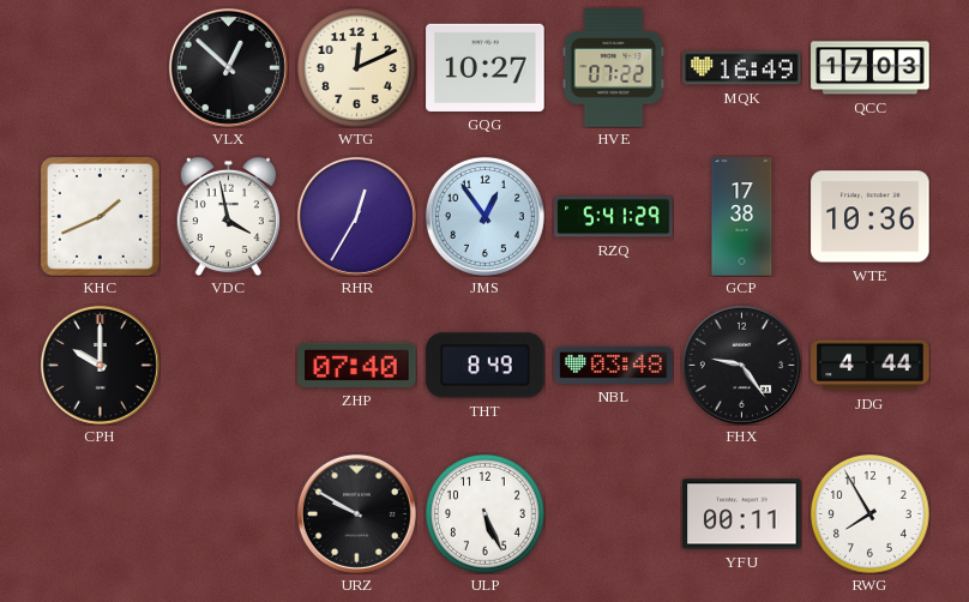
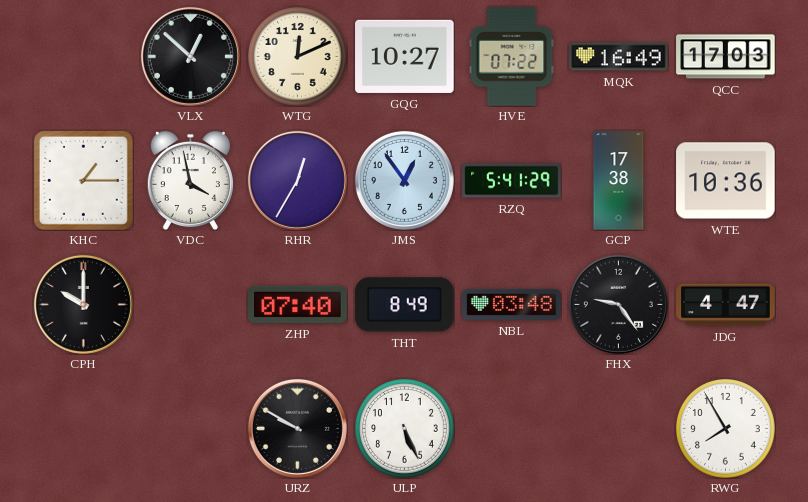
KHC: 1:41 -> 1:15 (83, 180)
JDG: 4:44 -> 4:47 (726, 305)
YFU: 00:11 -> none (742, 514)
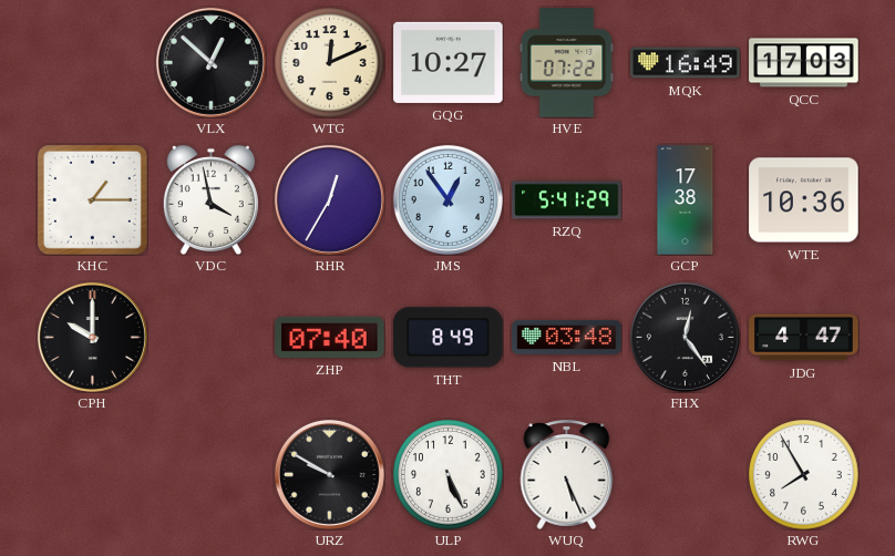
FHX: 9:24 -> 12:24 (685, 337)
WUQ: none -> 5:26 (567, 474)
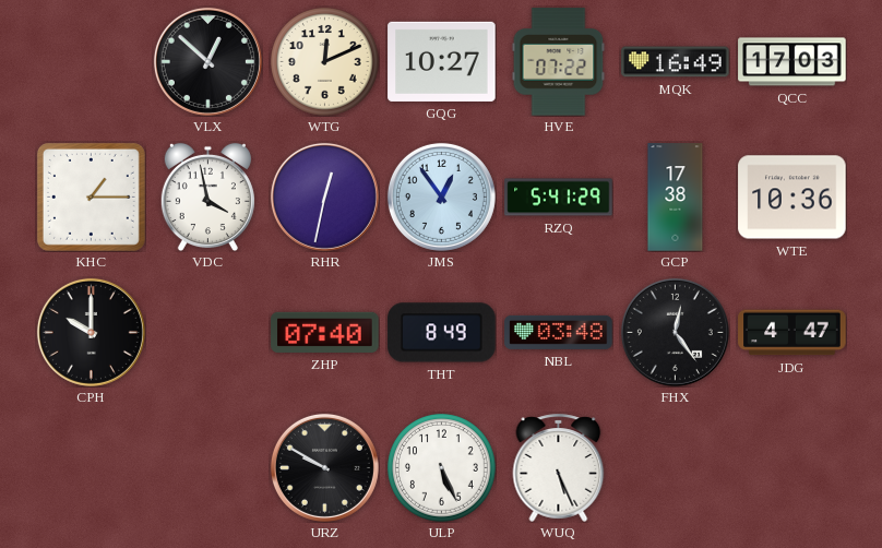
RHR: 12:35 -> 12:32 (324, 196)
RWG: 7:55 -> none (804, 475)
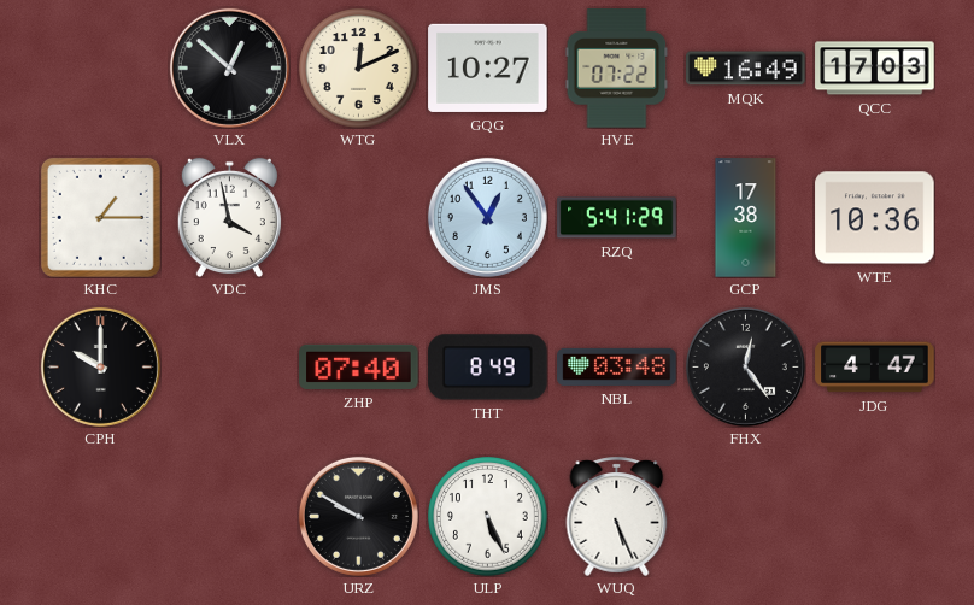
RHR: 12:32 -> none (324, 196)
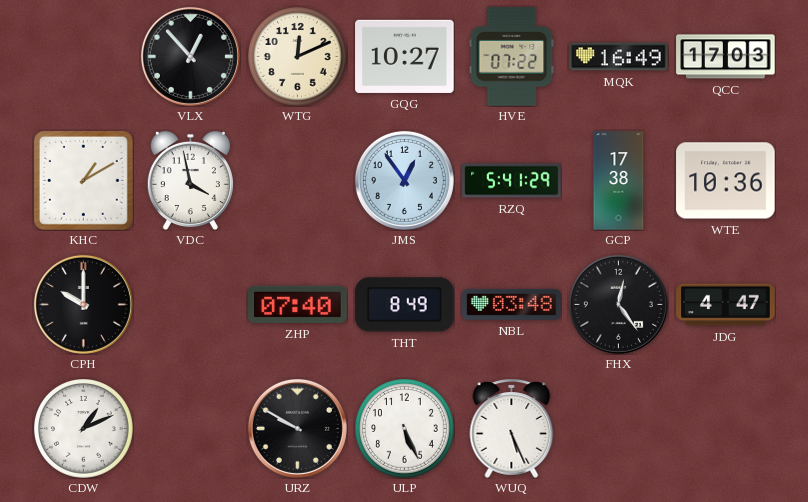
VLX: 12:52 -> 12:53 (190, 56)
KHC: 1:15 -> 1:10 (83, 180)
CDW: none -> 1:11 (84, 429)
